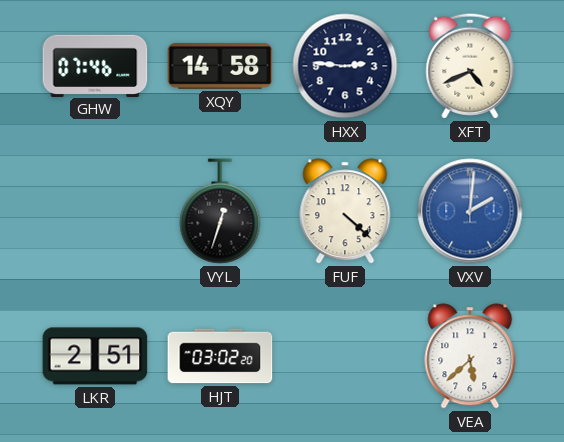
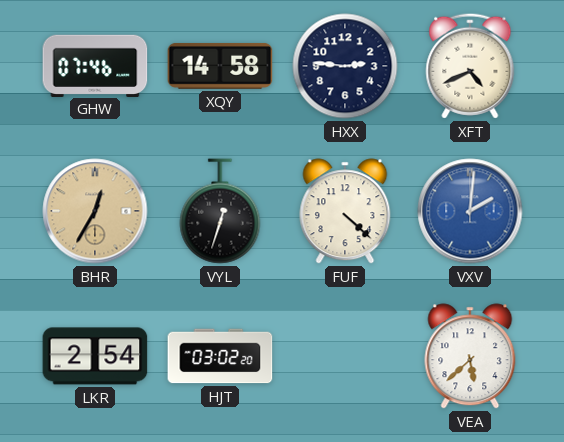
BHR: none -> 12:35 (95, 211)
LKR: 2:51 -> 2:54 (95, 356)
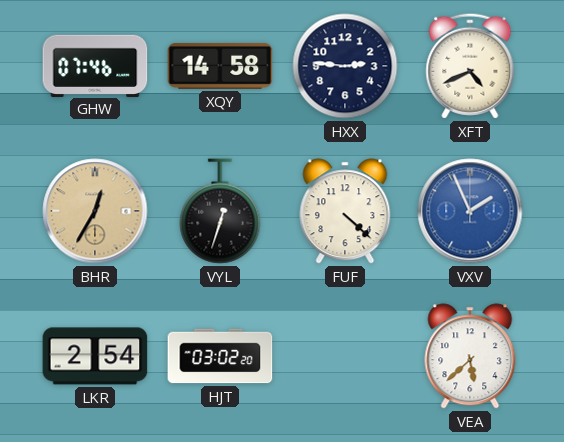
VXV: 2:01 -> 1:56 (470, 211)
